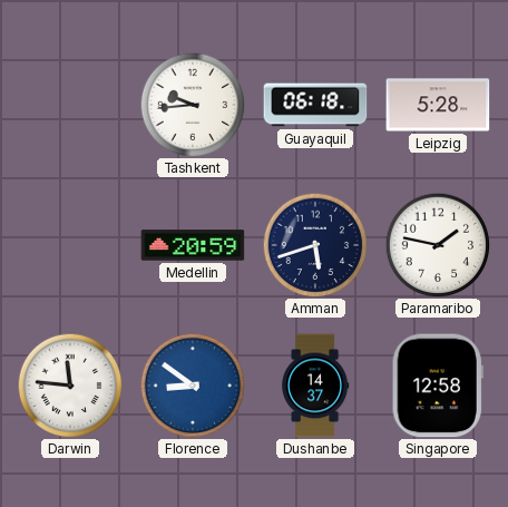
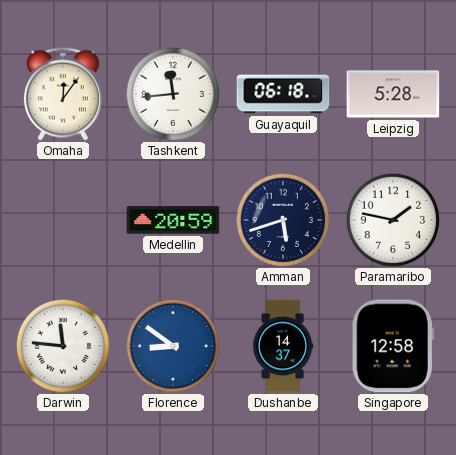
Omaha: none -> 12:06 (63, 94)
Tashkent: 9:44 -> 11:44 (173, 94)
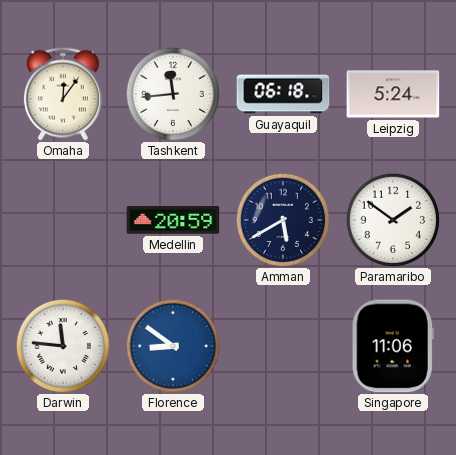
Leipzig: 5:28 -> 5:24 (393, 94)
Amman: 5:42 -> 5:40 (283, 220)
Paramaribo: 1:47 -> 1:51 (393, 220)
Dushanbe: 14:37 -> none (284, 346)
Singapore: 12:58 -> 11:06 (393, 346)
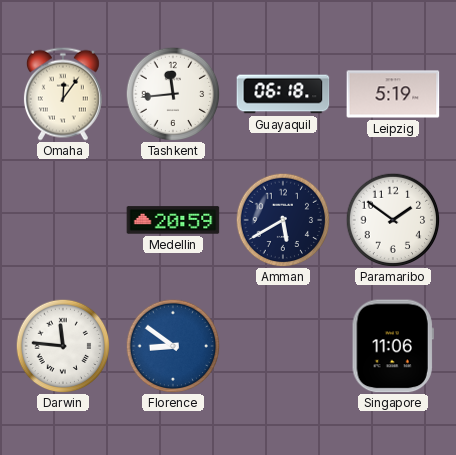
Leipzig: 5:24 -> 5:19 (393, 94)
